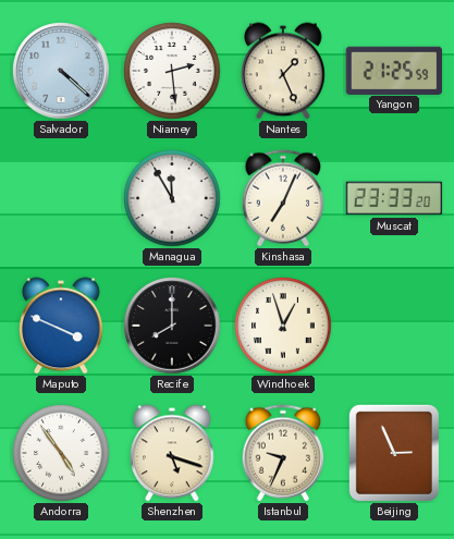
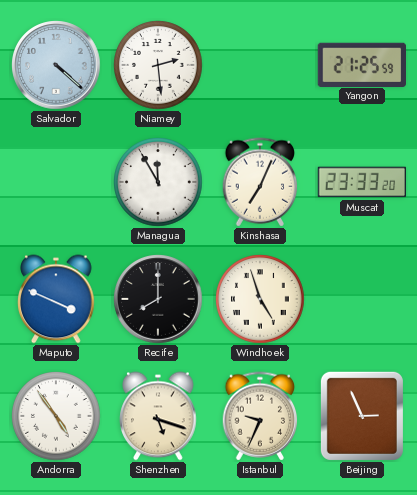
Nantes: 1:26 -> none (283, 71)
Windhoek: 12:57 -> 4:57 (260, 299)
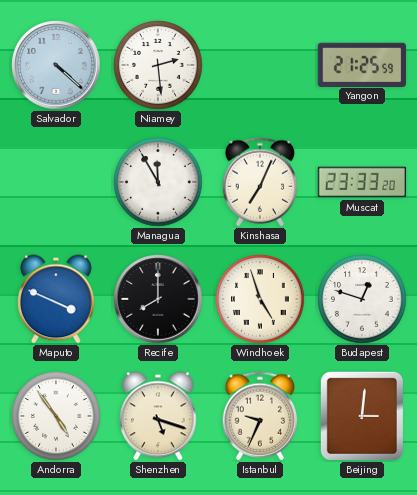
Budapest: none -> 12:48 (362, 299)
Beijing: 2:56 -> 3:01 (362, 416)
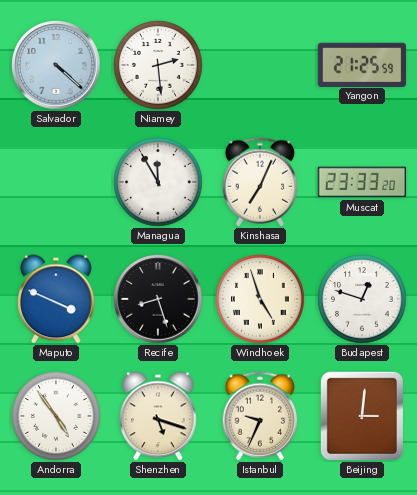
Recife: 8:00 -> 8:27 (158, 299)
